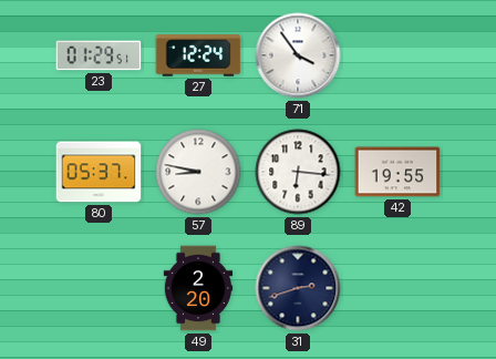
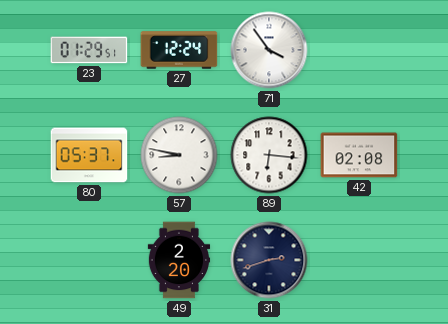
42: 19:55 -> 02:08 (359, 155)
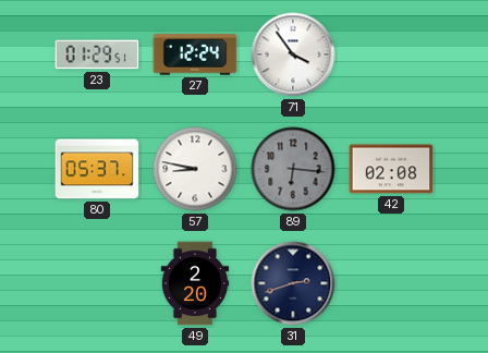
89 dial: white -> grey (293, 169)
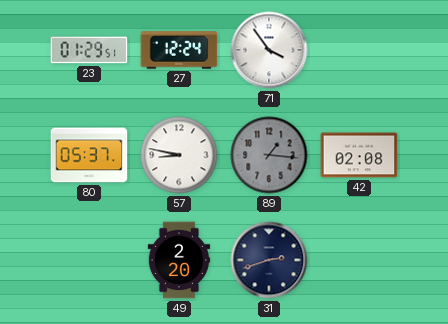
89: 6:16 -> 1:16 (269, 155)
